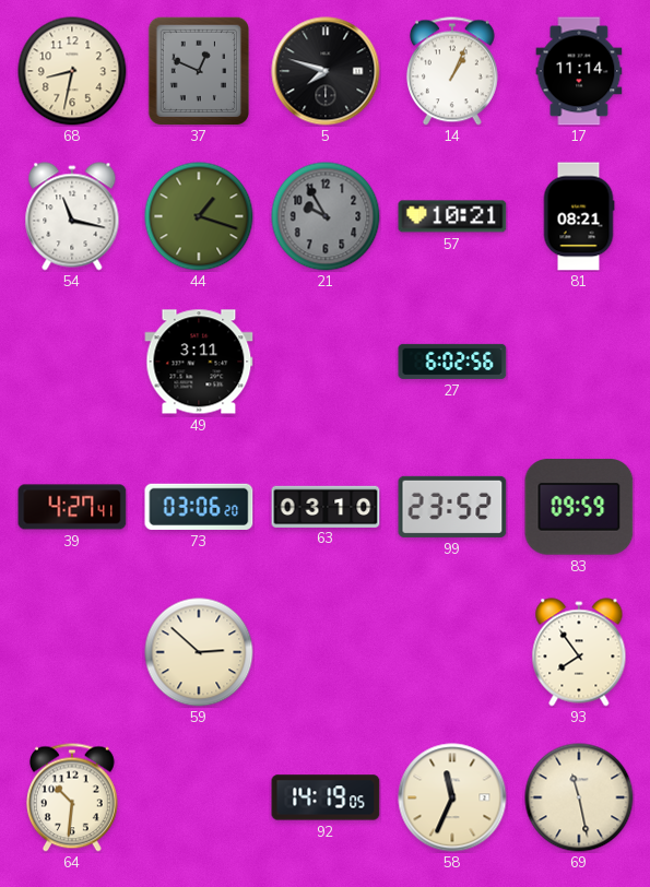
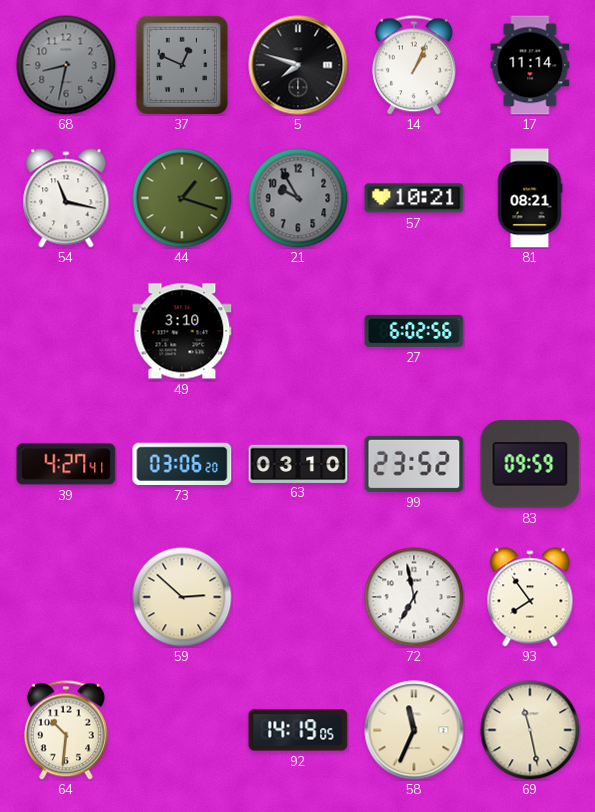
68 dial: cream -> grey (66, 65)
49: 3:11 -> 3:10 (182, 331)
72: none -> 6:58 (414, 597)
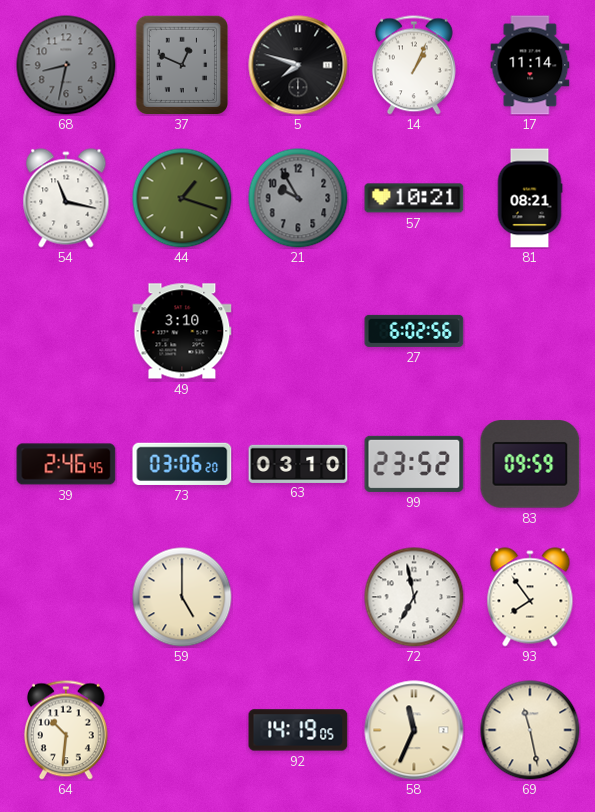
39: 4:27 -> 2:46 (66, 464)
59: 2:52 -> 5:00 (182, 597)
